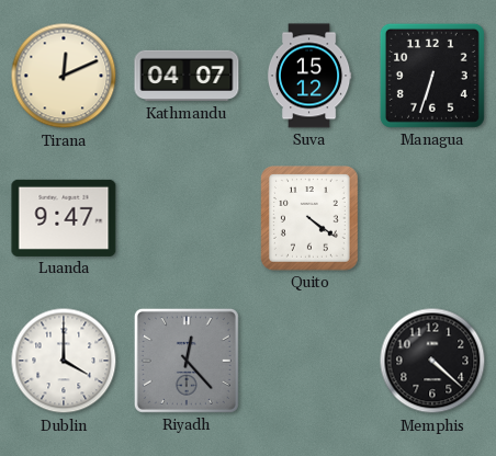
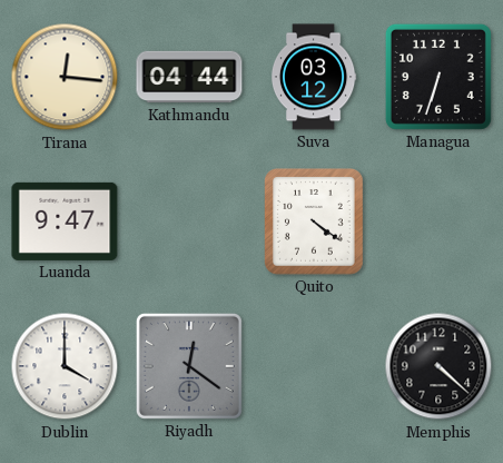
Tirana: 12:11 -> 12:16 (65, 77)
Kathmandu: 04:07 -> 04:44 (189, 77)
Suva: 15:12 -> 03:12 (314, 77)
Riyadh: 12:23 -> 12:21 (189, 366)
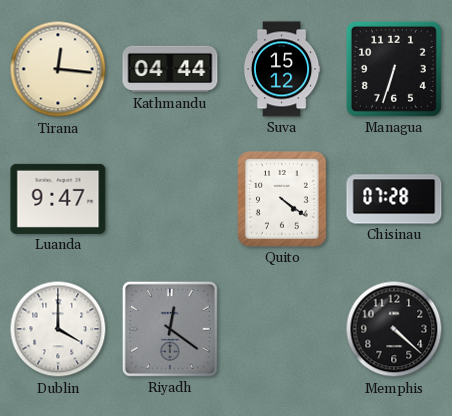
Suva: 03:12 -> 15:12 (282, 69)
Chisinau: none -> 07:28 (394, 199)
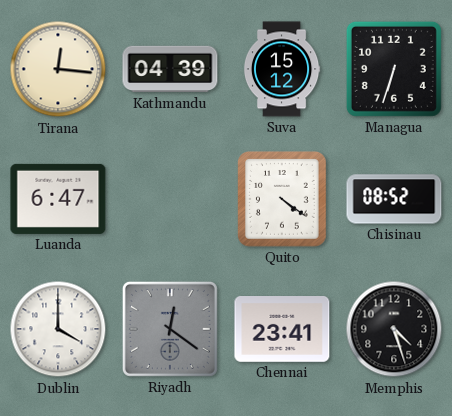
Kathmandu: 04:44 -> 04:39 (170, 69)
Luanda: 9:47 -> 6:47 (58, 199)
Chisinau: 07:28 -> 08:52 (394, 199)
Chennai: none -> 23:41 (282, 330)
Memphis: 4:22 -> 4:27 (394, 329)
